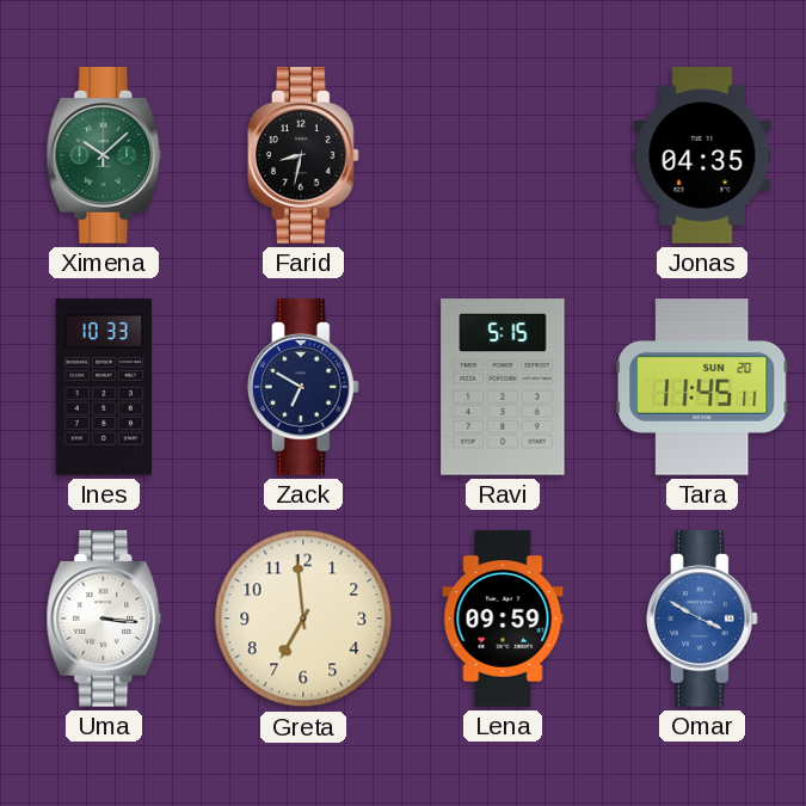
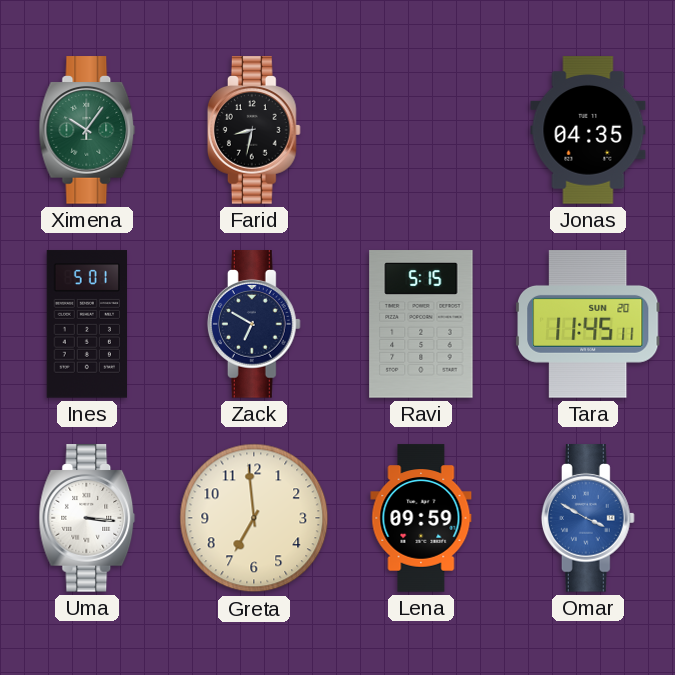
Ximena: 10:08 -> 10:06 (87, 130)
Ines: 10:33 -> 5:01 (86, 324)
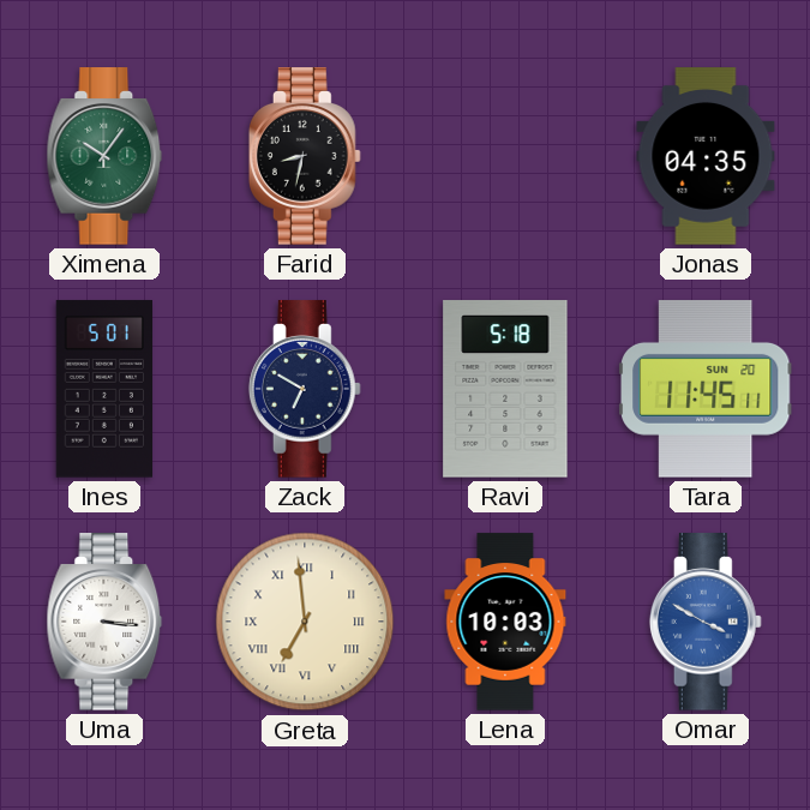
Ravi: 5:15 -> 5:18 (505, 389)
Greta numerals: Arabic -> Roman (305, 622)
Lena: 09:59 -> 10:03 (505, 622)
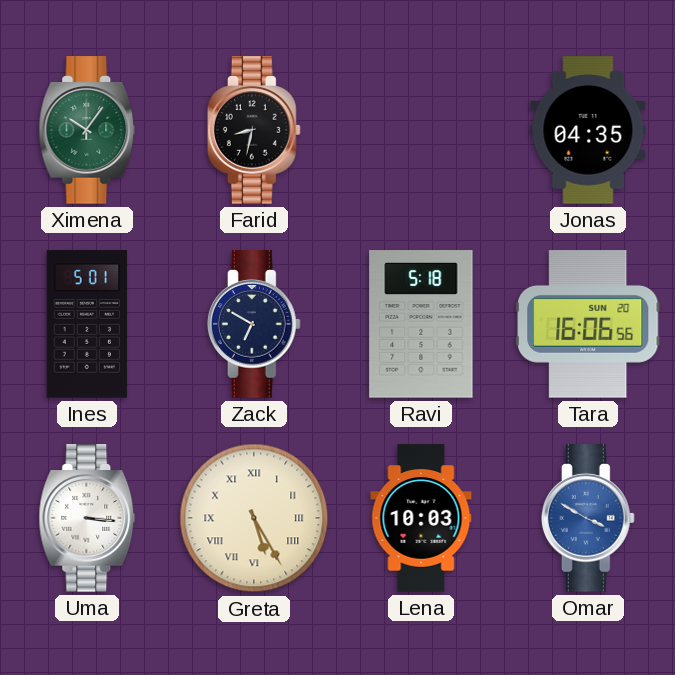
Tara: 11:45 -> 16:06 (588, 324)
Greta: 6:59 -> 5:25 (254, 518)
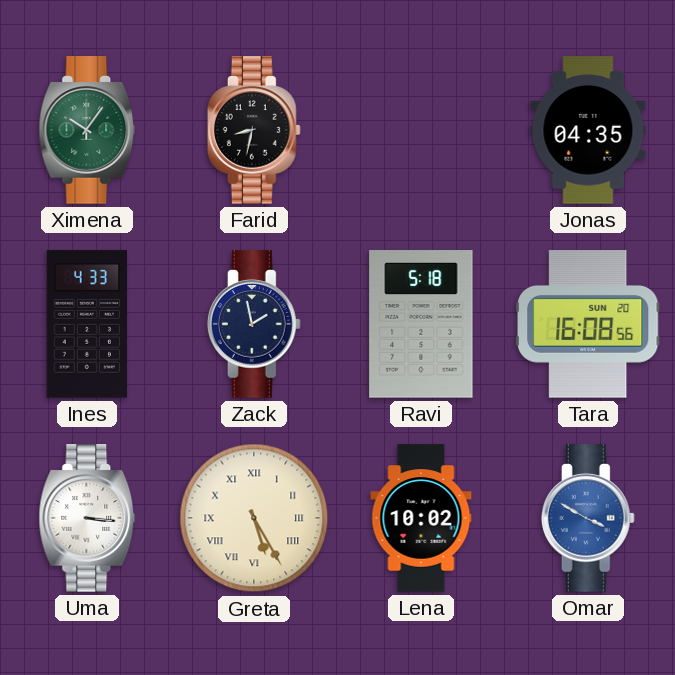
Ines: 5:01 -> 4:33 (86, 324)
Zack: 6:50 -> 1:58 (254, 324)
Tara: 16:06 -> 16:08 (588, 324)
Lena: 10:03 -> 10:02 (421, 518)
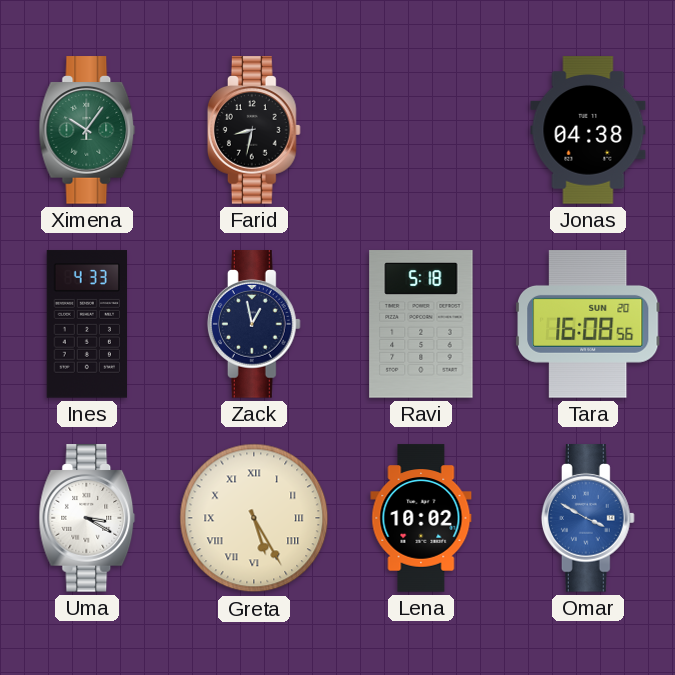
Jonas: 04:35 -> 04:38 (588, 130)
Zack: 1:58 -> 12:58 (254, 324)
Uma: 3:16 -> 3:20 (87, 518)
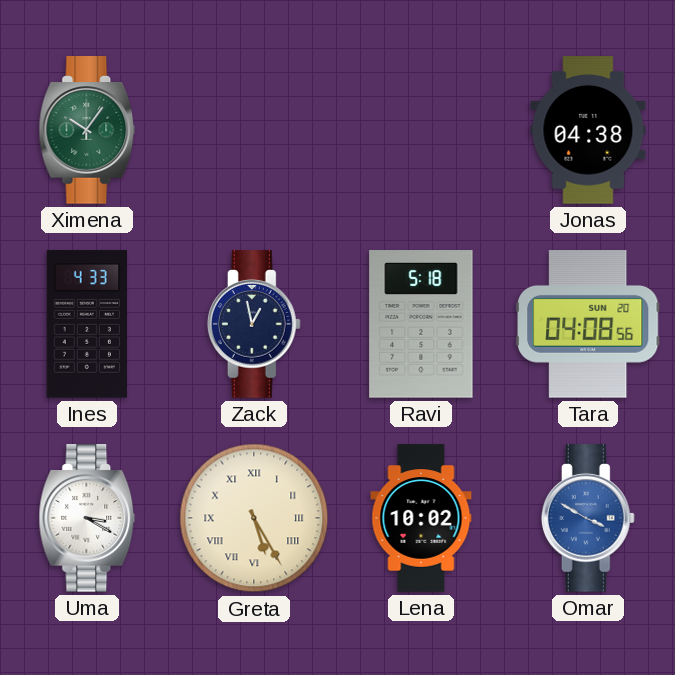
Farid: 8:32 -> none (254, 130)
Tara: 16:08 -> 04:08 (588, 324)
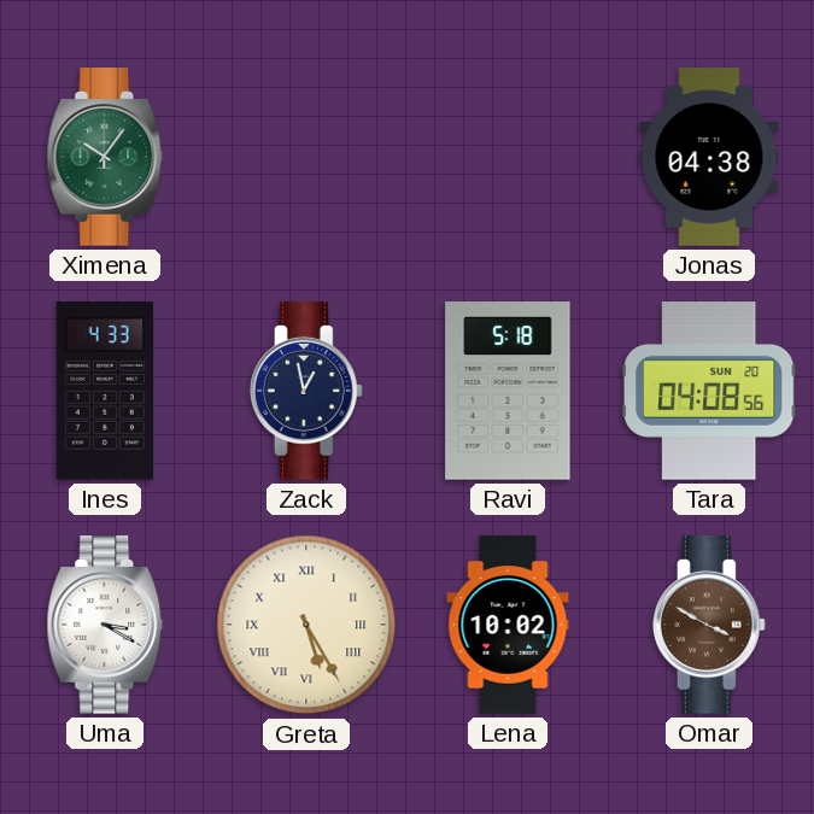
Omar dial: blue -> brown (709, 625)
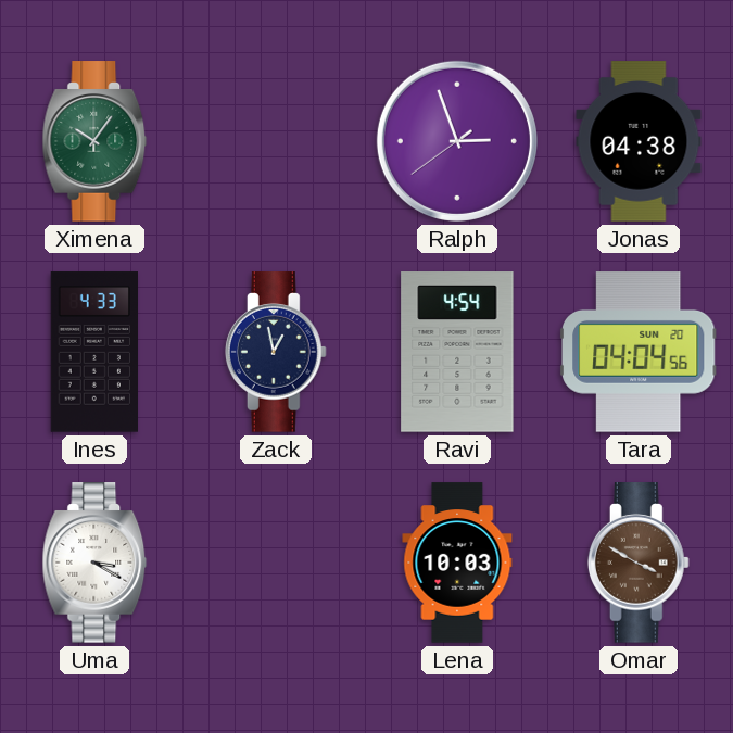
Ralph: none -> 2:56 (457, 141)
Ravi: 5:18 -> 4:54 (457, 352)
Tara: 04:08 -> 04:04 (639, 352)
Greta: 5:25 -> none (306, 625)
Lena: 10:02 -> 10:03 (457, 563)
